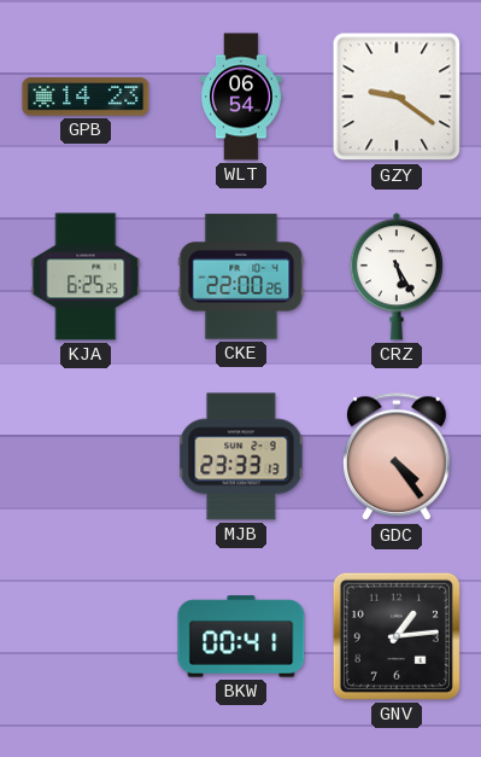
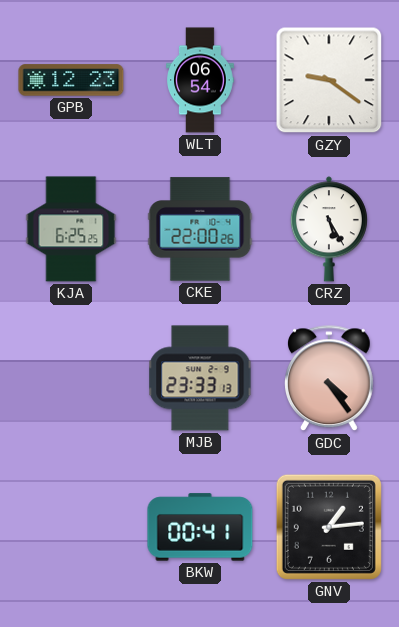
GPB: 14:23 -> 12:23 (71, 80)
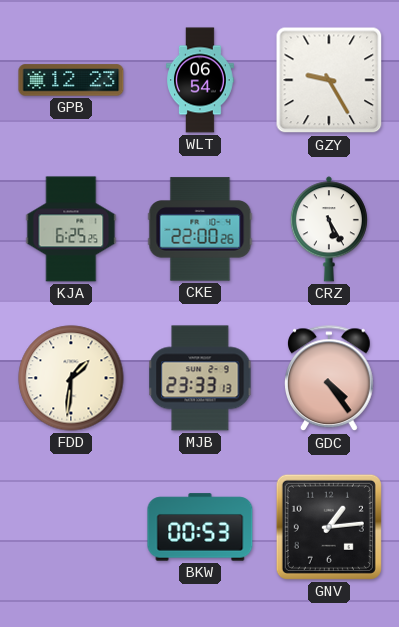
GZY: 9:21 -> 9:25 (329, 80)
FDD: none -> 1:31 (71, 378)
BKW: 00:41 -> 00:53 (200, 527)
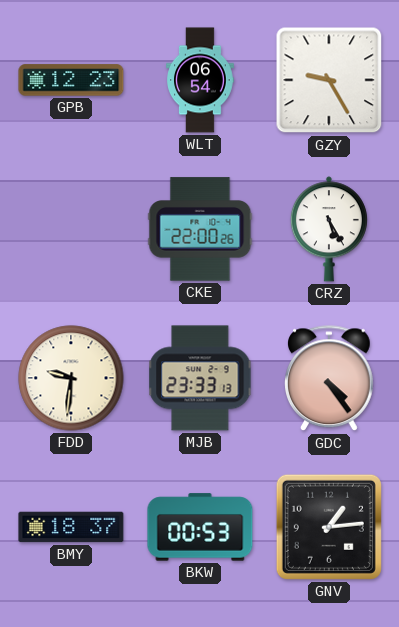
KJA: 6:25 -> none (71, 229)
FDD: 1:31 -> 9:31 (71, 378)
BMY: none -> 18:37 (71, 527)
